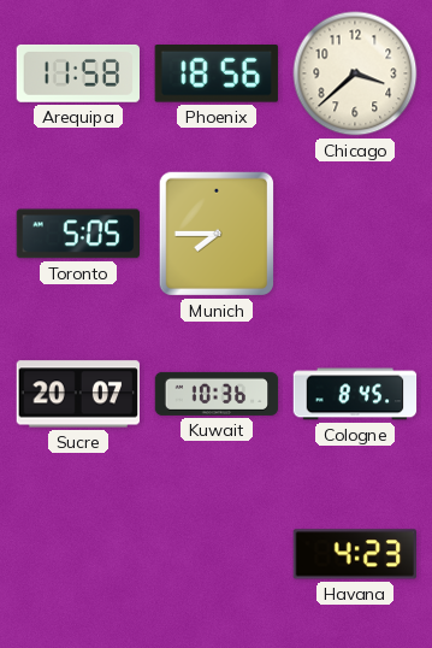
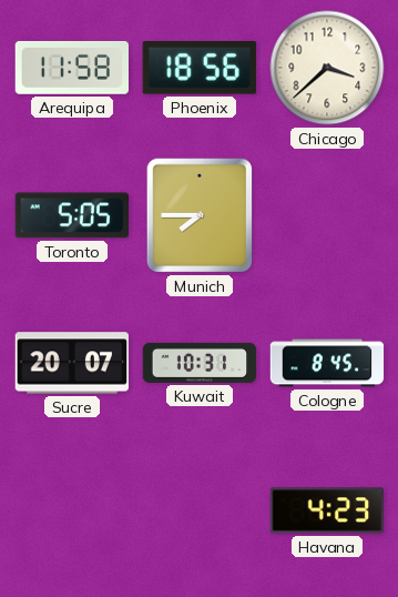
Kuwait: 10:36 -> 10:31 (200, 363)
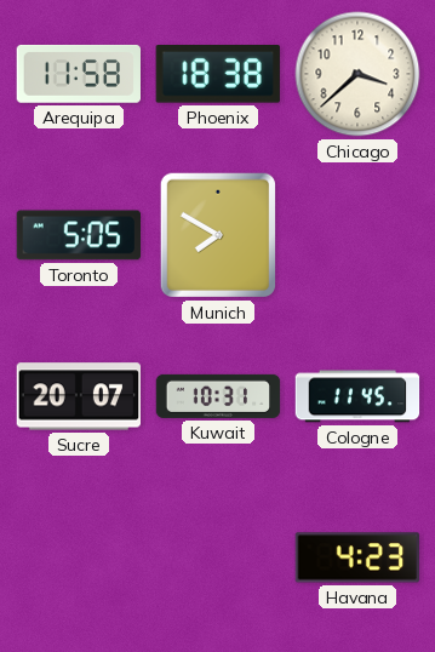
Phoenix: 18:56 -> 18:38 (218, 75)
Munich: 7:45 -> 7:50 (217, 235)
Cologne: 8:45 -> 11:45 (357, 396)
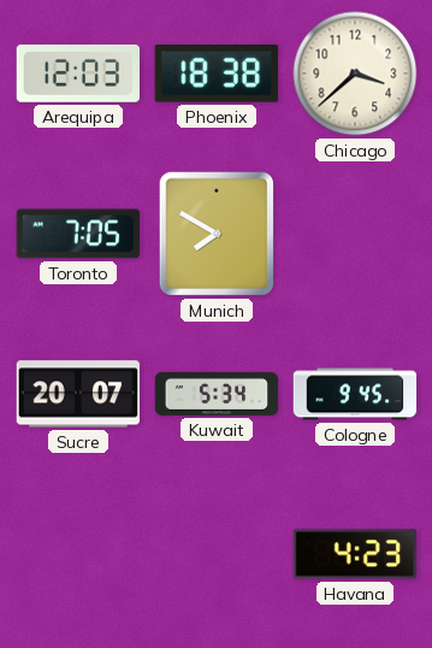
Arequipa: 11:58 -> 12:03 (77, 73)
Toronto: 5:05 -> 7:05 (77, 234)
Kuwait: 10:31 -> 5:34 (217, 394)
Cologne: 11:45 -> 9:45 (355, 394)
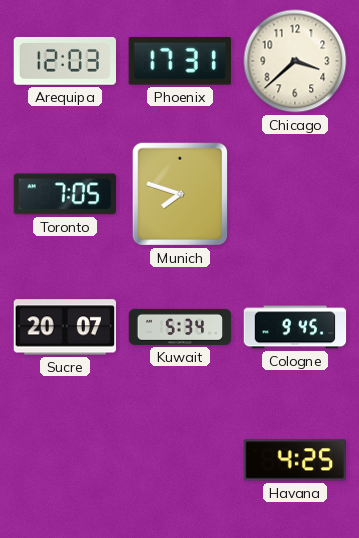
Phoenix: 18:38 -> 17:31 (180, 62)
Munich: 7:50 -> 7:48 (179, 194)
Havana: 4:23 -> 4:25 (295, 460)
